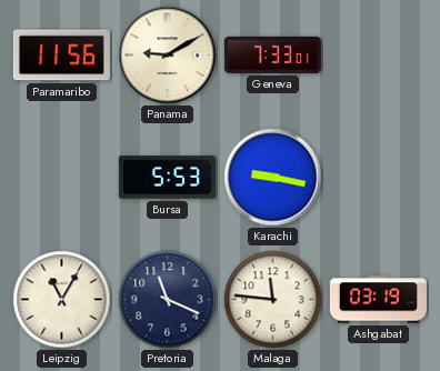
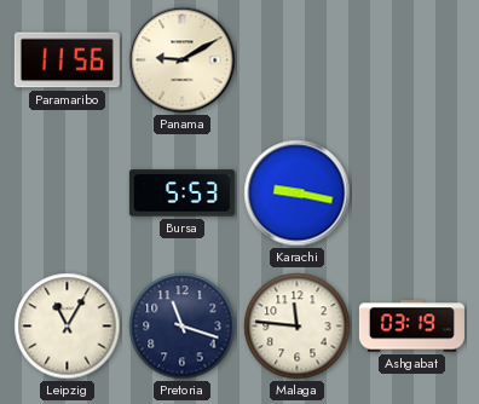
Geneva: 7:33 -> none (272, 54)
Pretoria: 11:19 -> 11:18 (183, 327)
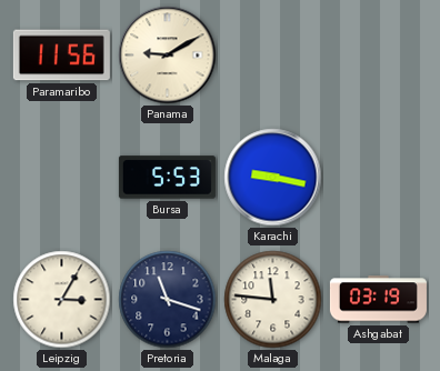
Leipzig: 11:05 -> 3:05 (62, 300)
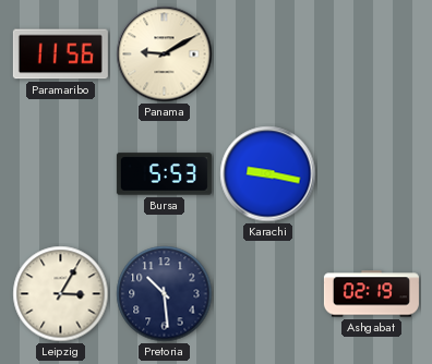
Pretoria: 11:18 -> 10:29 (165, 294)
Malaga: 11:46 -> none (273, 300)
Ashgabat: 03:19 -> 02:19 (371, 294)
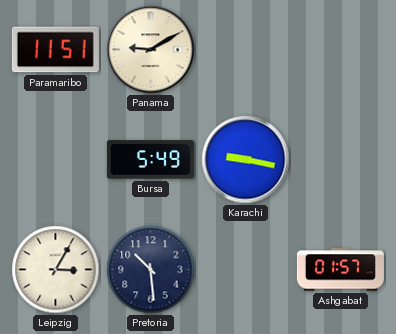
Paramaribo: 11:56 -> 11:51 (55, 50)
Bursa: 5:53 -> 5:49 (150, 160)
Ashgabat: 02:19 -> 01:57 (340, 270)
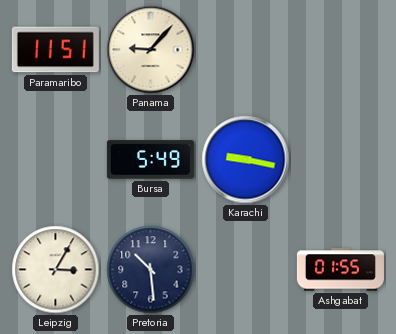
Panama: 9:10 -> 9:07 (151, 50)
Ashgabat: 01:57 -> 01:55 (340, 270)
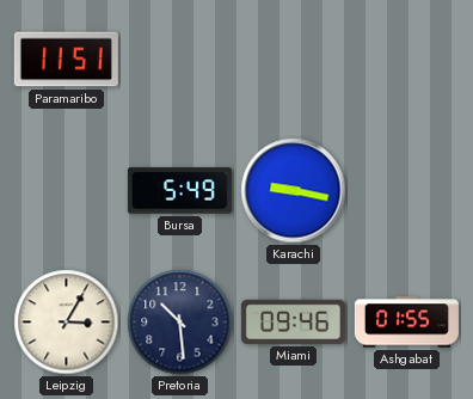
Panama: 9:07 -> none (151, 50)
Miami: none -> 09:46 (293, 321)
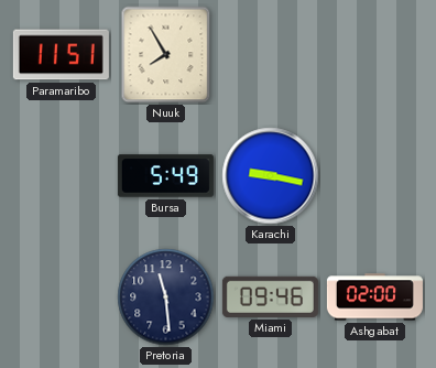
Nuuk: none -> 7:55 (166, 55)
Leipzig: 3:05 -> none (67, 323)
Pretoria: 10:29 -> 11:29 (166, 297)
Ashgabat: 01:55 -> 02:00 (374, 297)
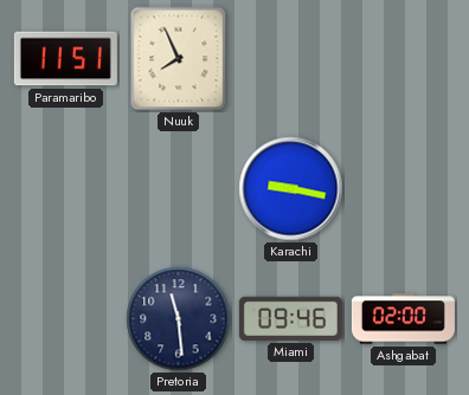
Nuuk: 7:55 -> 7:56 (179, 59)
Bursa: 5:49 -> none (165, 176)
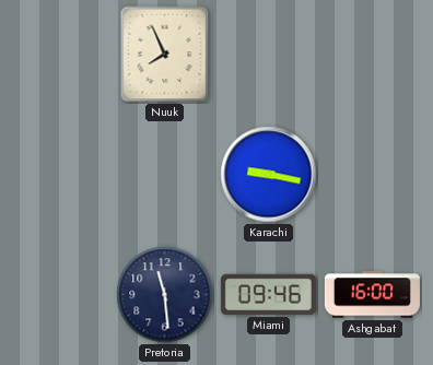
Paramaribo: 11:51 -> none (65, 59)
Ashgabat: 02:00 -> 16:00 (372, 295)
